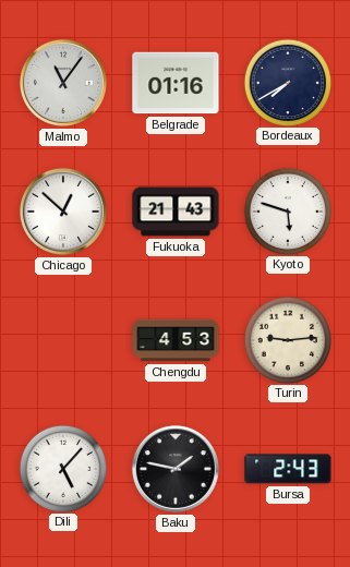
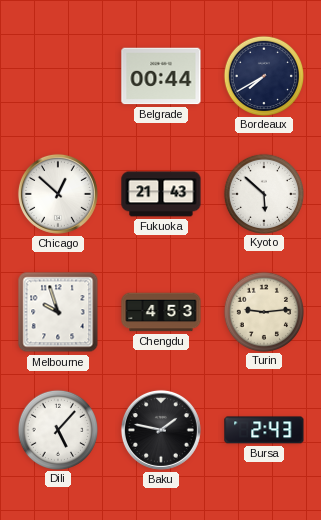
Malmo: 11:06 -> none (63, 83)
Belgrade: 01:16 -> 00:44 (161, 76)
Kyoto: 5:48 -> 5:52 (263, 193)
Melbourne: none -> 9:57 (58, 312)
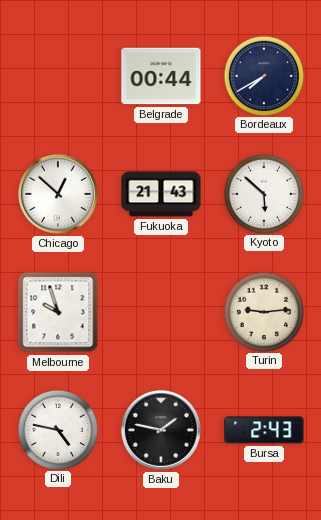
Chengdu: 4:53 -> none (161, 312)
Dili: 5:07 -> 4:47 (57, 429)
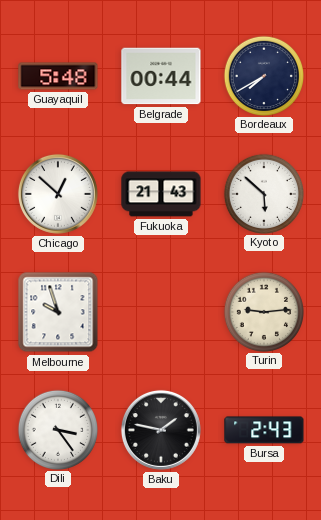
Guayaquil: none -> 5:48 (58, 76)
Dili: 4:47 -> 3:24 (57, 429)
